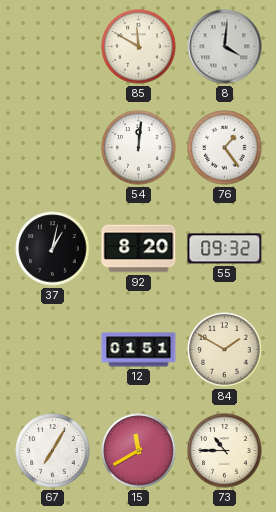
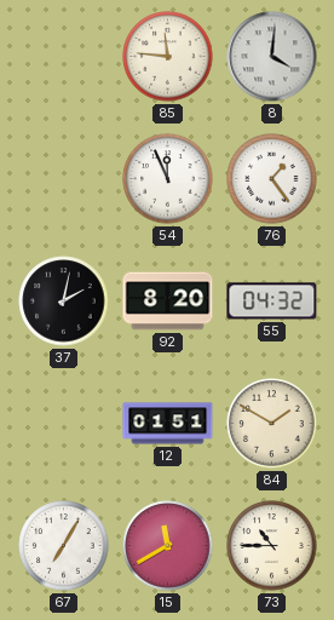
85: 11:50 -> 11:46 (168, 57)
54: 12:01 -> 11:56 (168, 179)
37: 1:02 -> 2:02 (64, 302)
55: 09:32 -> 04:32 (272, 302)
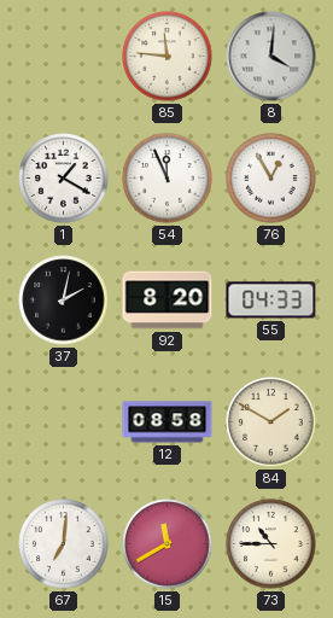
1: none -> 1:20 (64, 179)
76: 1:24 -> 12:55 (271, 179)
55: 04:32 -> 04:33 (271, 301)
12: 01:51 -> 08:58 (168, 422)
67: 7:05 -> 7:01 (64, 544)
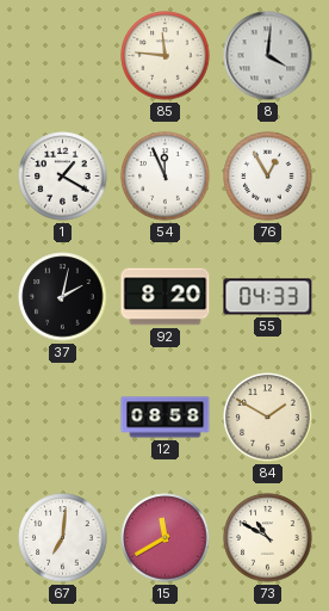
73: 10:45 -> 10:50 (268, 538)
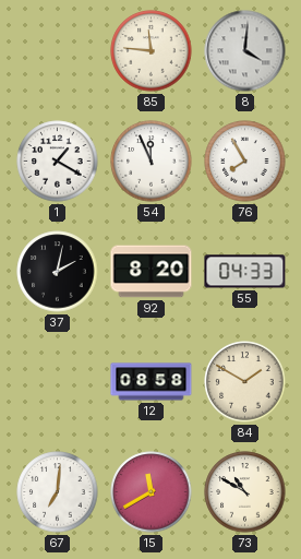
76: 12:55 -> 7:55 (245, 162)
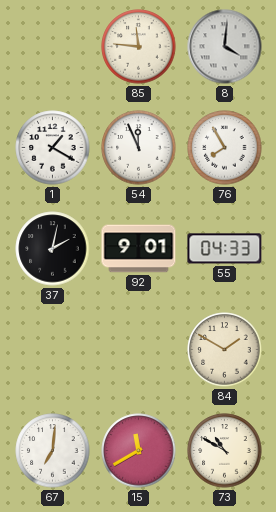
92: 8:20 -> 9:01 (139, 249)
12: 08:58 -> none (152, 382)
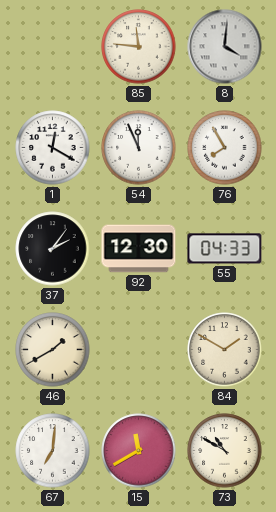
1: 1:20 -> 12:20 (53, 148)
37: 2:02 -> 2:06 (53, 249)
92: 9:01 -> 12:30 (139, 249)
46: none -> 1:40 (53, 350)
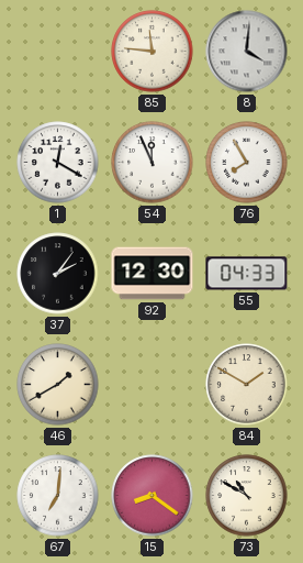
15: 11:40 -> 8:21 (153, 496)
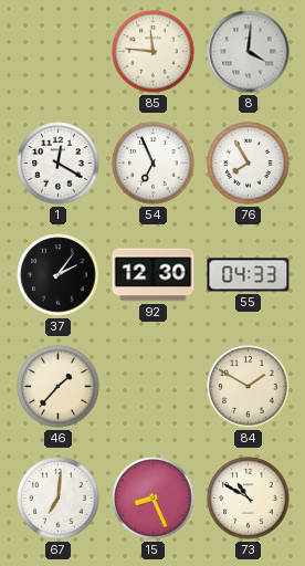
54: 11:56 -> 6:56 (154, 164)
46: 1:40 -> 1:37 (59, 387)
15: 8:21 -> 8:26 (154, 499)
